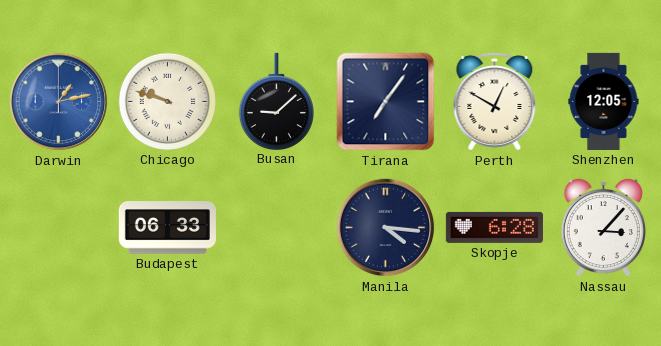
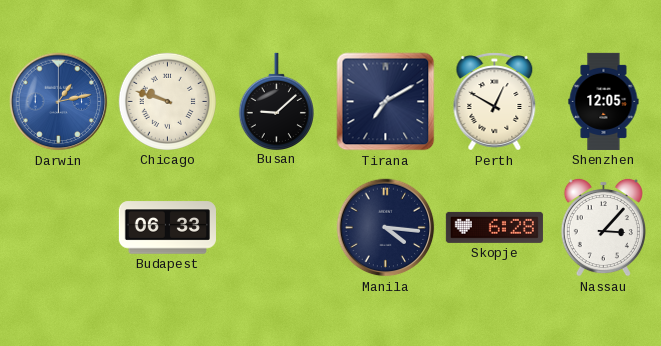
Tirana: 7:06 -> 7:10 (386, 102)
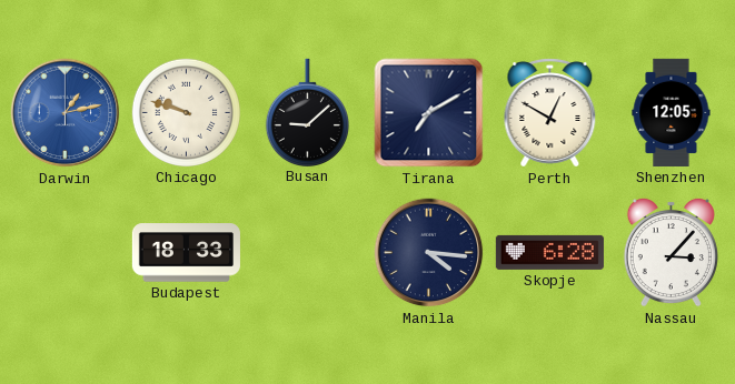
Budapest: 06:33 -> 18:33 (186, 253)
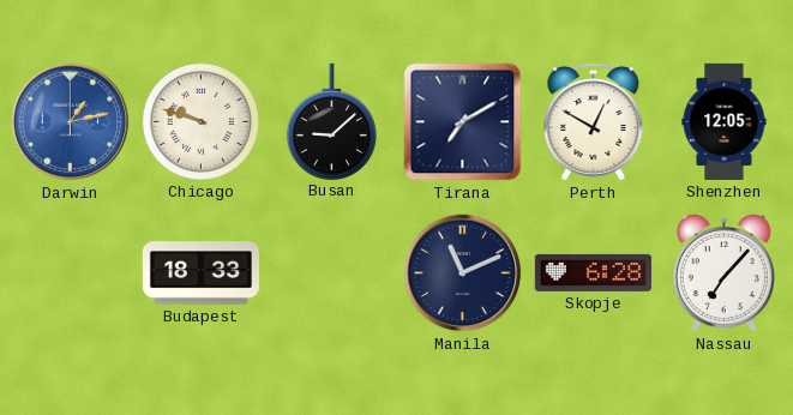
Manila: 4:16 -> 11:11 (463, 273)
Nassau: 3:07 -> 7:07 (723, 272)
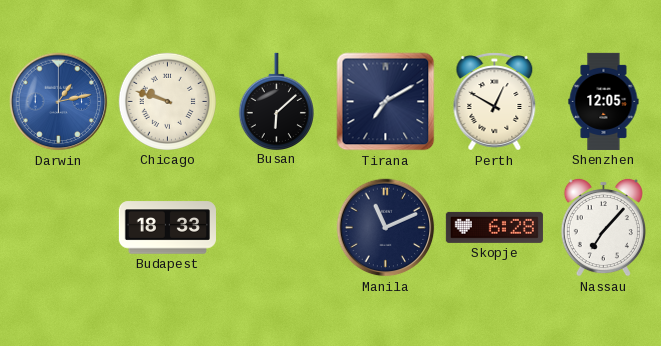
Busan: 9:08 -> 6:08 (276, 101)
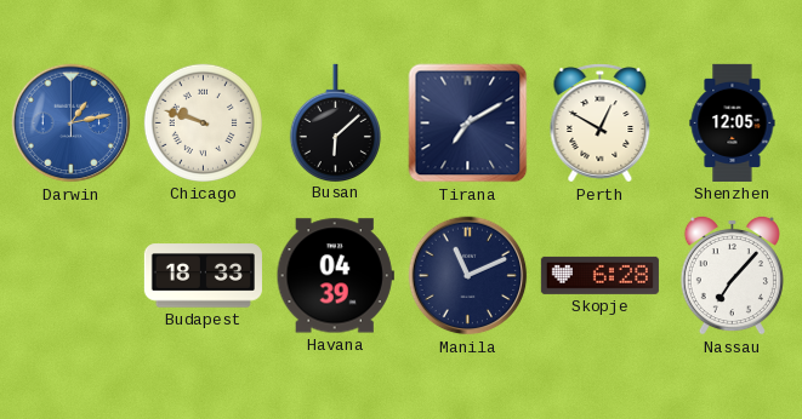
Havana: none -> 04:39 (335, 276)
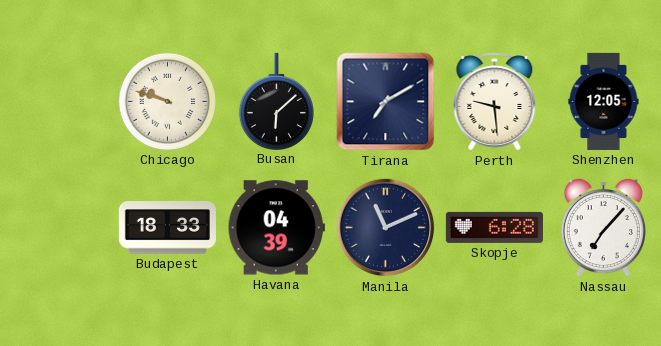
Darwin: 1:13 -> none (72, 124)
Perth: 12:50 -> 9:29 (495, 102)
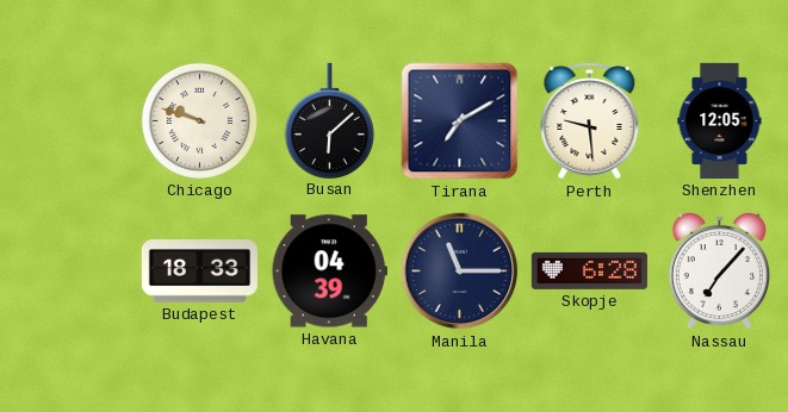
Manila: 11:11 -> 11:15 (460, 271)
